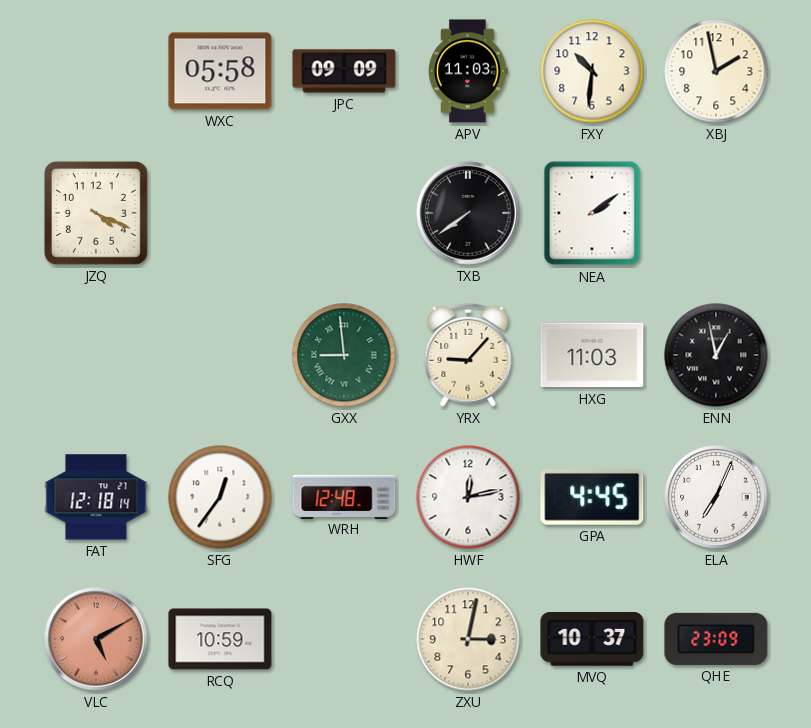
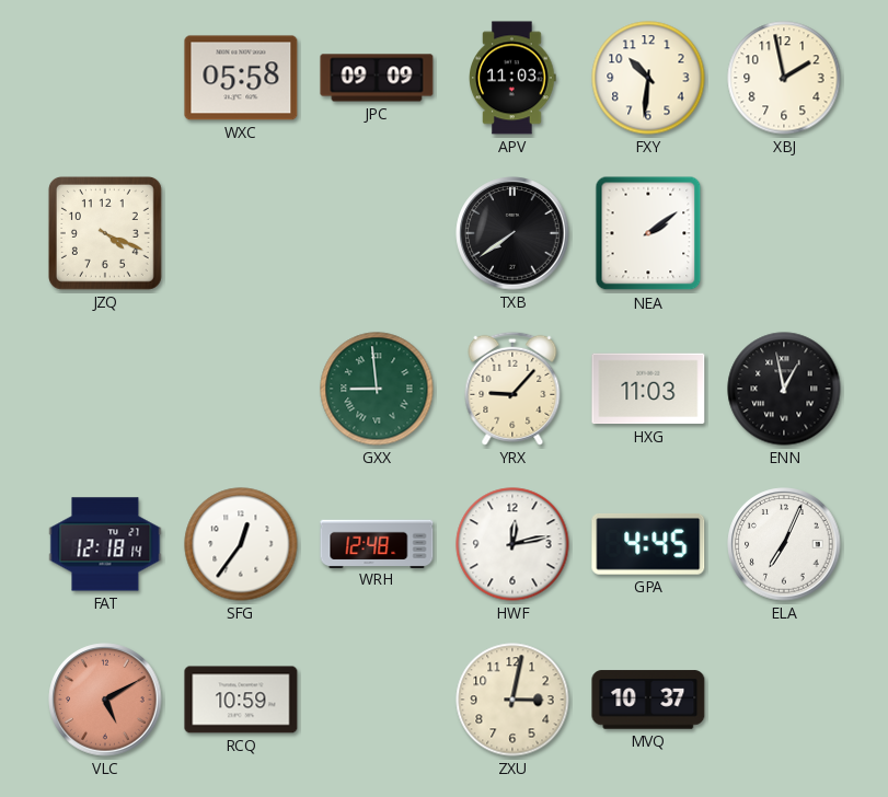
QHE: 23:09 -> none (716, 639)
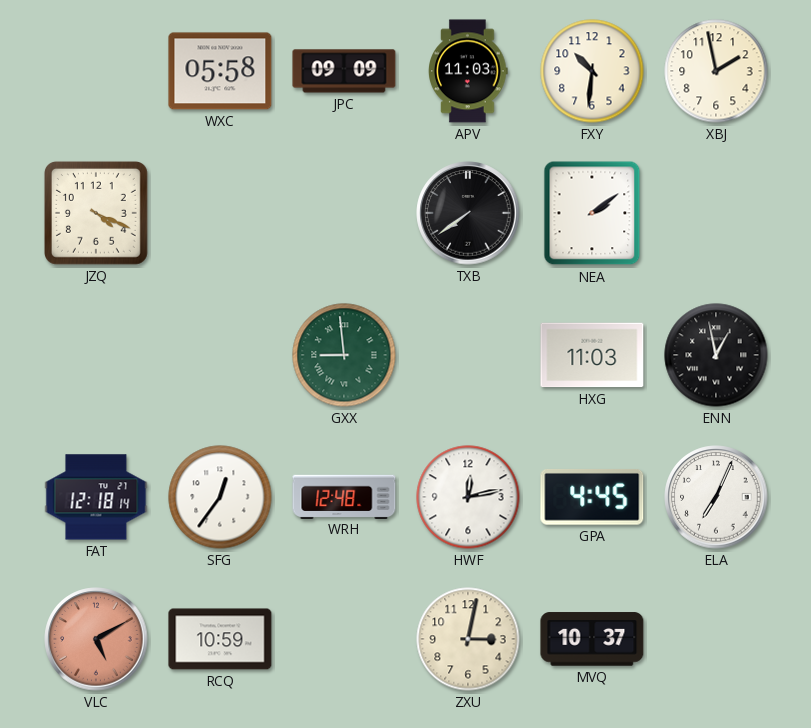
YRX: 9:07 -> none (512, 389)
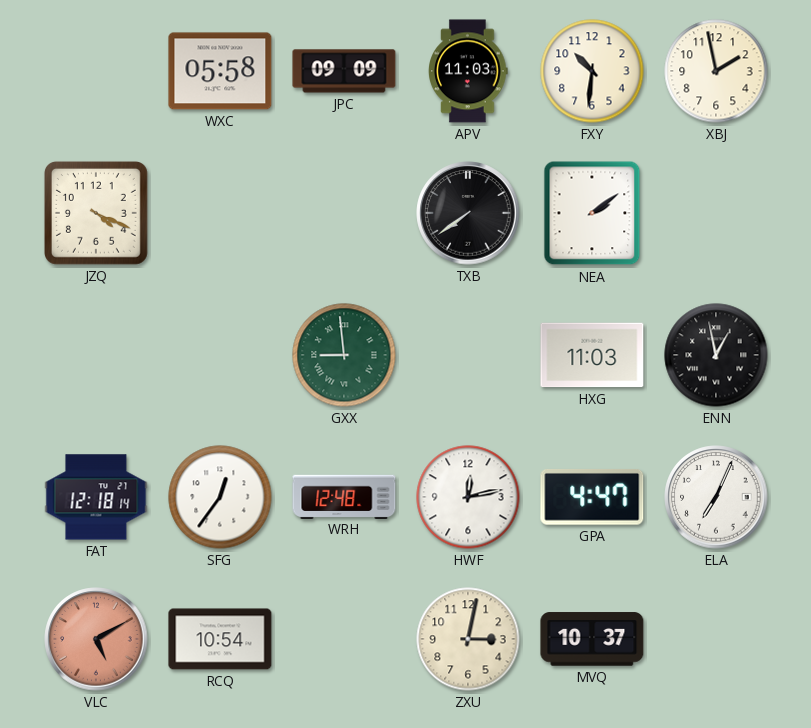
GPA: 4:45 -> 4:47 (592, 497)
RCQ: 10:59 -> 10:54 (220, 639)
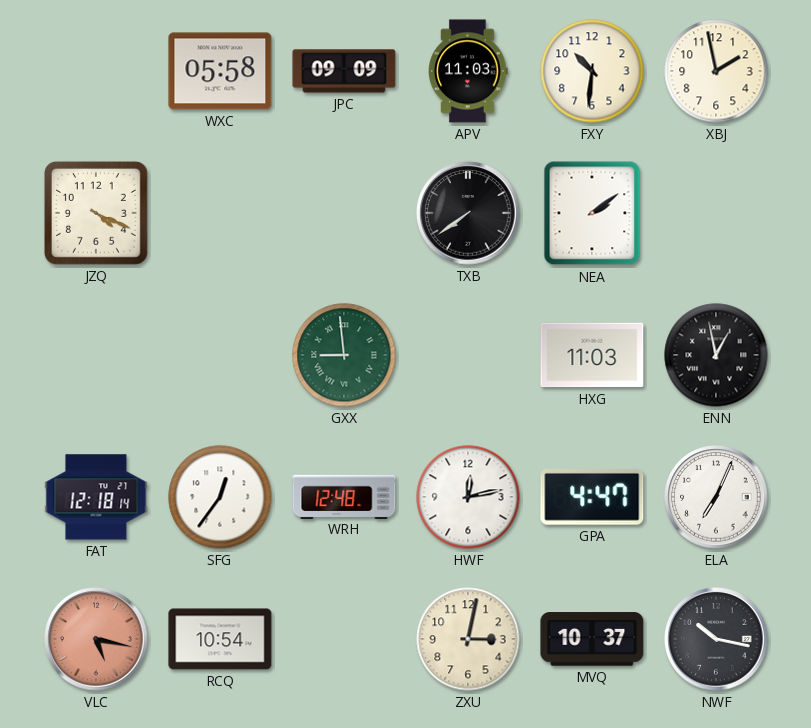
VLC: 5:10 -> 5:17 (96, 639)
NWF: none -> 10:17 (716, 639)
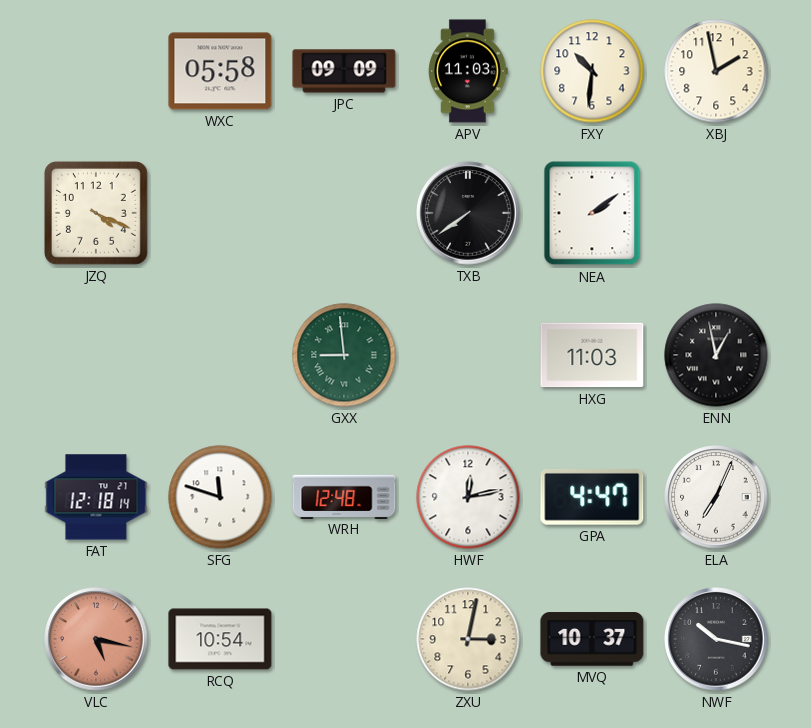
SFG: 12:36 -> 11:48 (220, 497)
